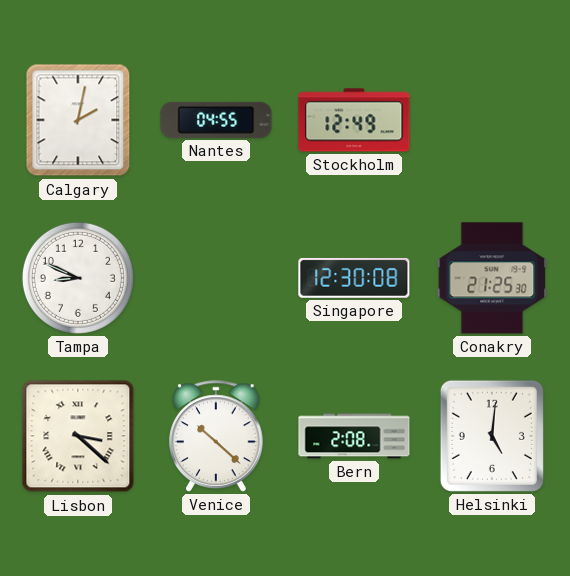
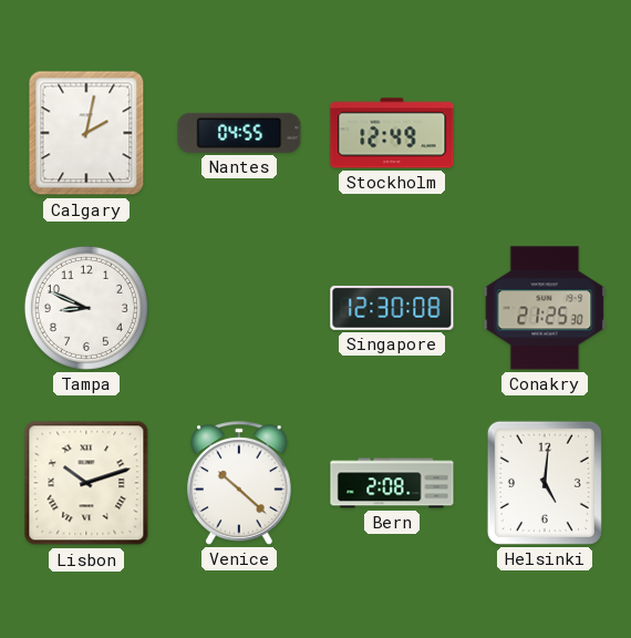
Lisbon: 3:22 -> 10:12 (86, 483)
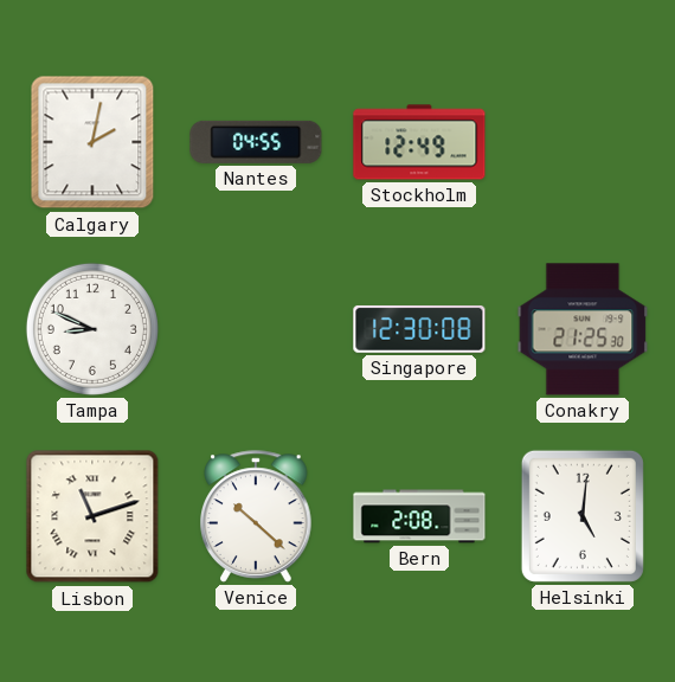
Lisbon: 10:12 -> 11:12 (92, 516)
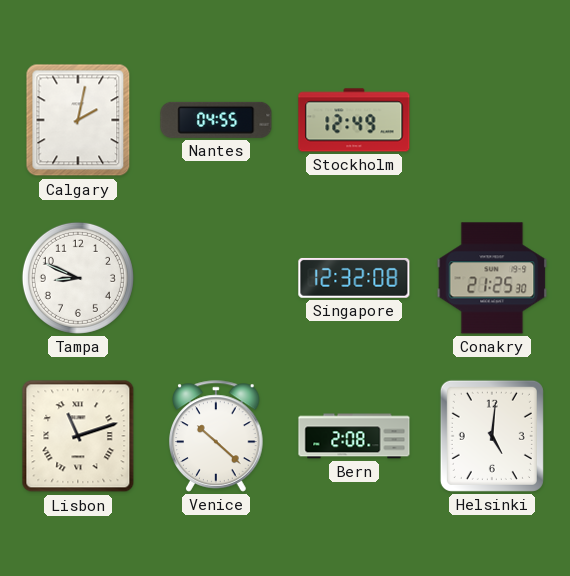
Singapore: 12:30 -> 12:32 (354, 278)
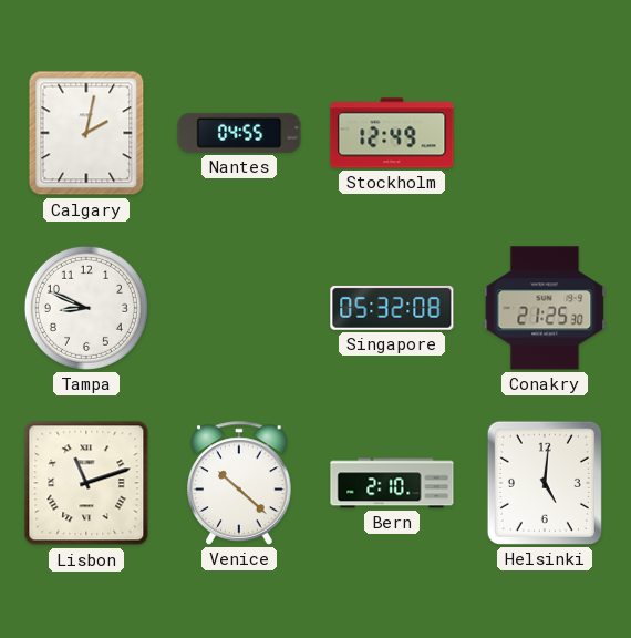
Singapore: 12:32 -> 05:32 (392, 308)
Bern: 2:08 -> 2:10 (392, 483)
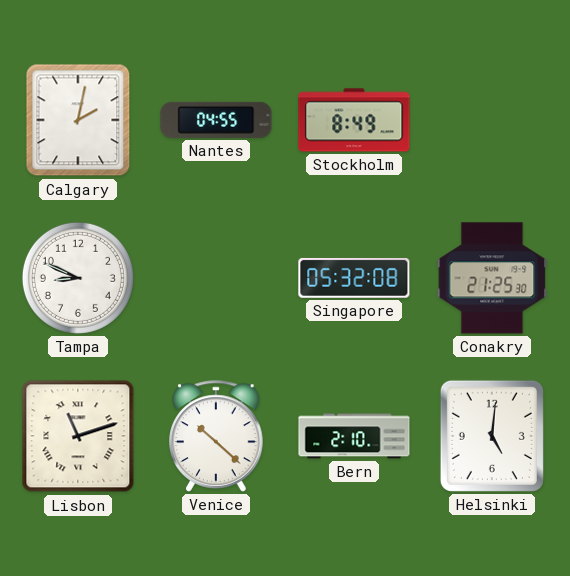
Stockholm: 12:49 -> 8:49 (354, 120)
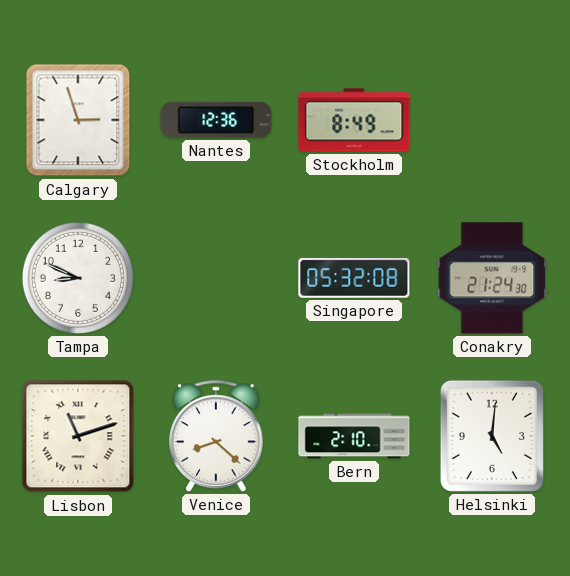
Calgary: 2:02 -> 2:57 (78, 120)
Nantes: 04:55 -> 12:36 (216, 120)
Conakry: 21:25 -> 21:24 (492, 278)
Venice: 10:22 -> 8:22 (216, 436)
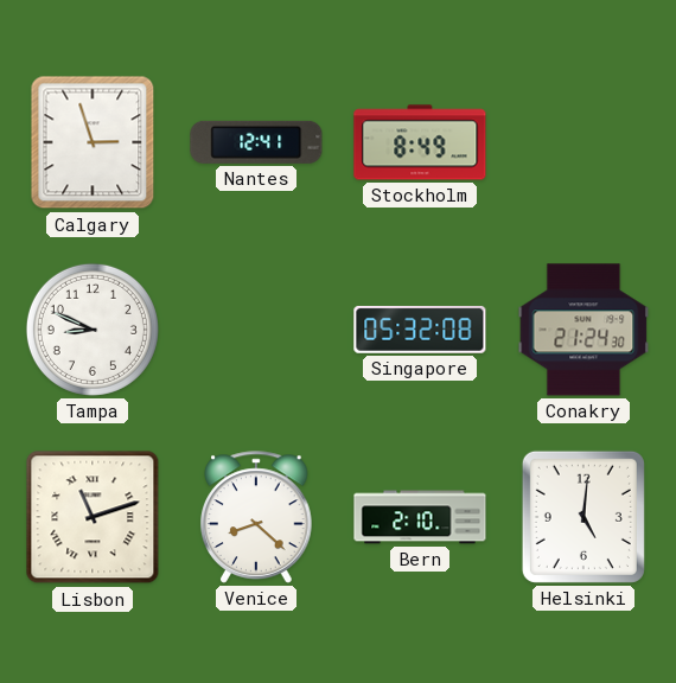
Nantes: 12:36 -> 12:41 (256, 142)
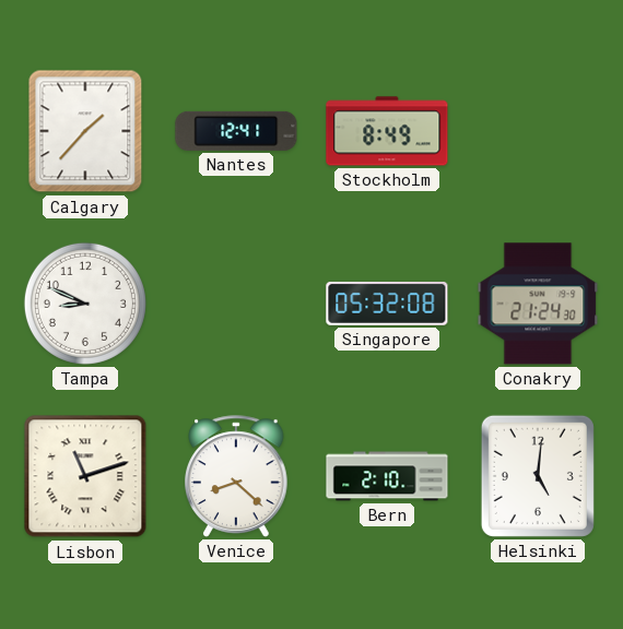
Calgary: 2:57 -> 1:37 (85, 131)
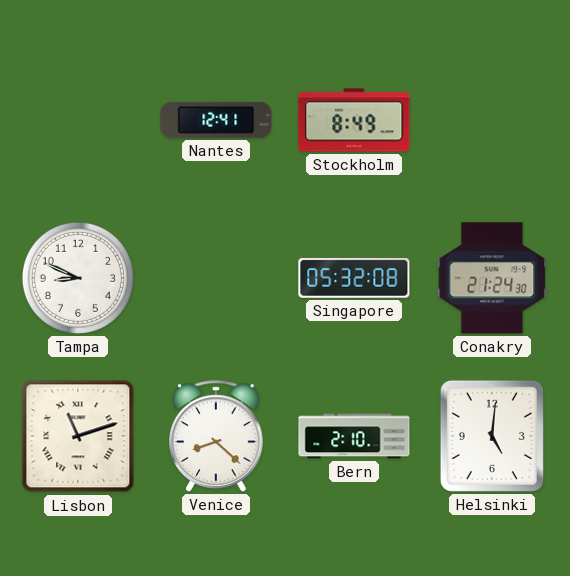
Calgary: 1:37 -> none (85, 131)
